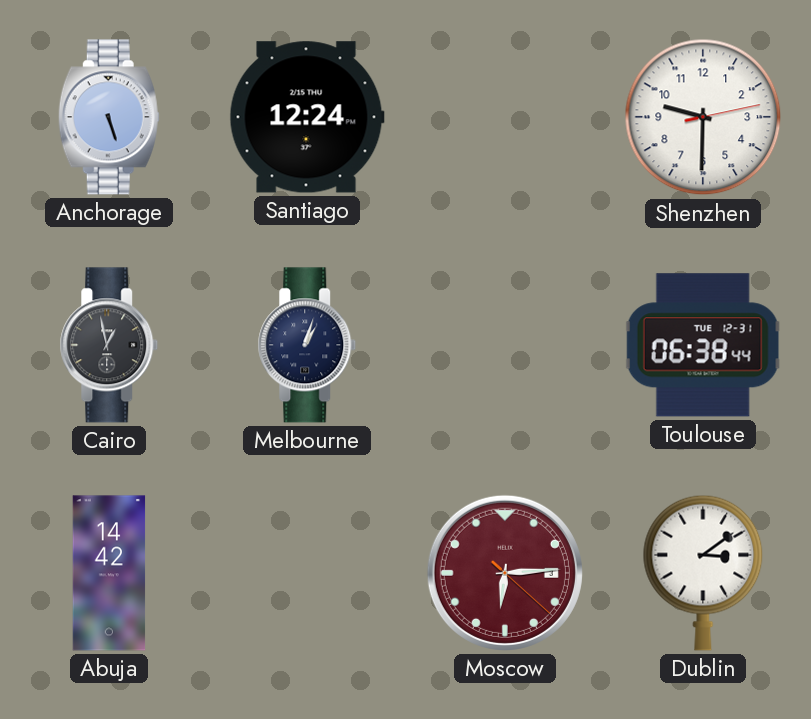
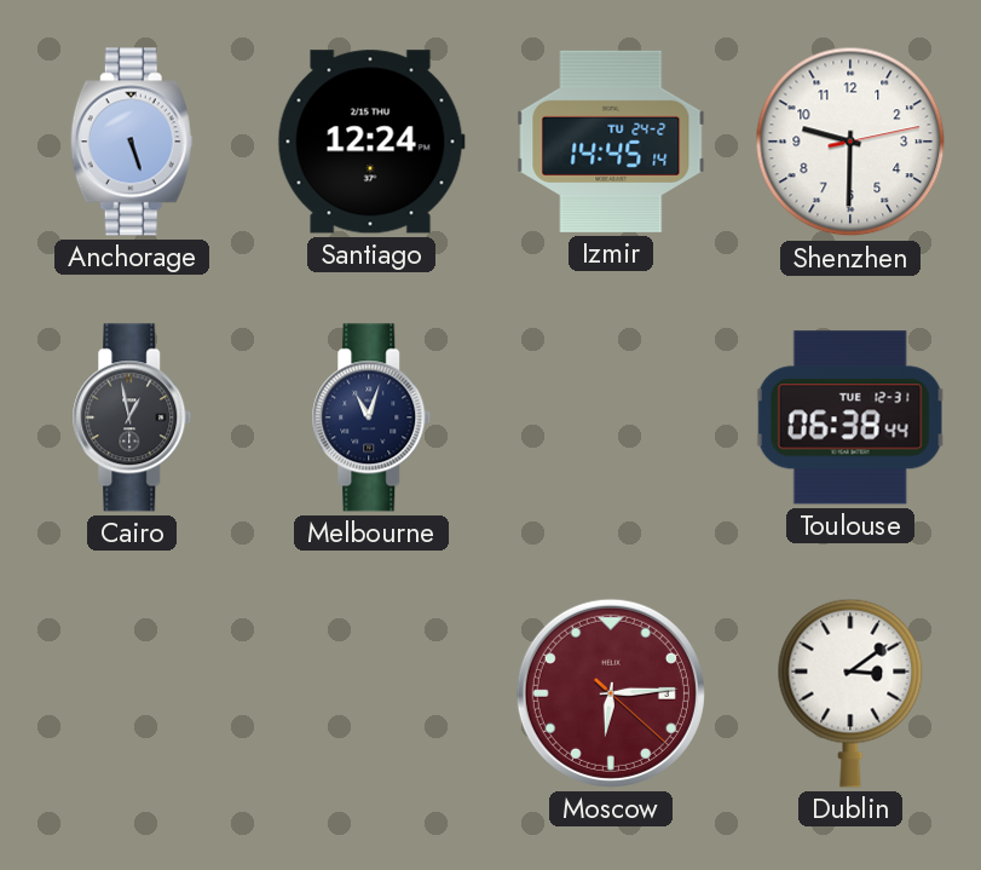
Izmir: none -> 14:45 (611, 142)
Melbourne: 1:03 -> 11:03 (371, 417)
Abuja: 14:42 -> none (109, 573)
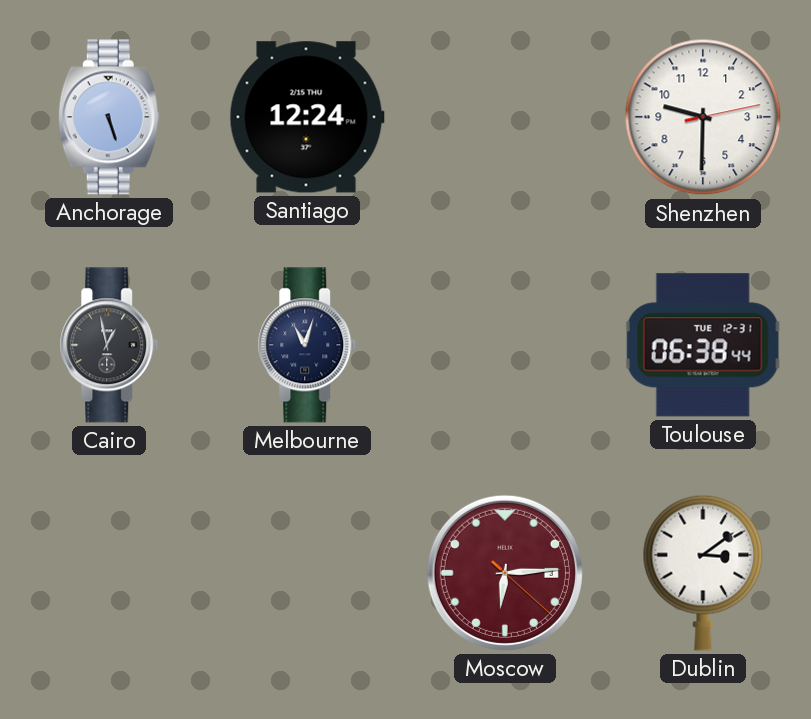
Izmir: 14:45 -> none (611, 142)
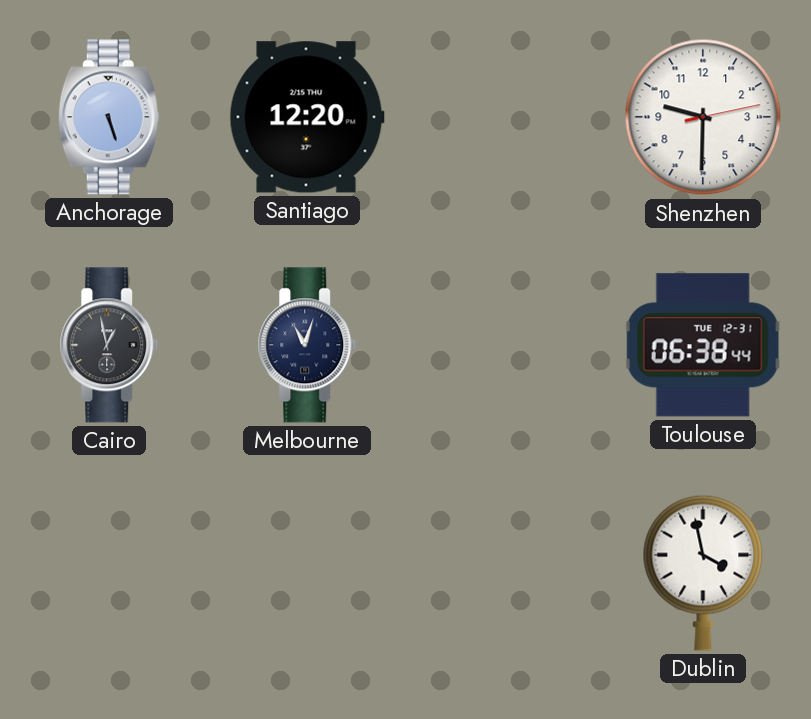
Santiago: 12:24 -> 12:20 (307, 117)
Moscow: 6:14 -> none (505, 573)
Dublin: 3:09 -> 3:58 (703, 573)
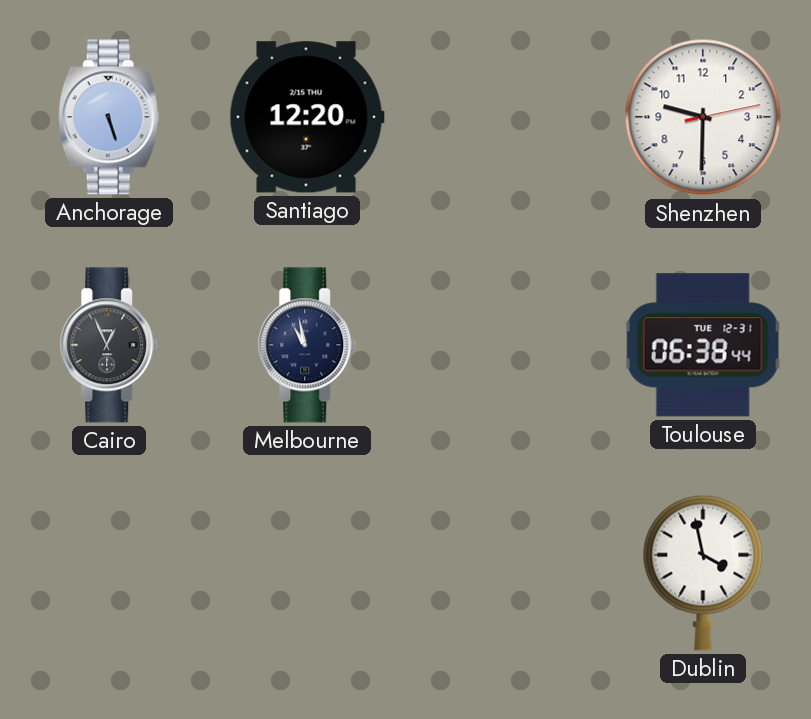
Cairo: 12:58 -> 12:56 (109, 345)
Melbourne: 11:03 -> 10:58 (307, 345)
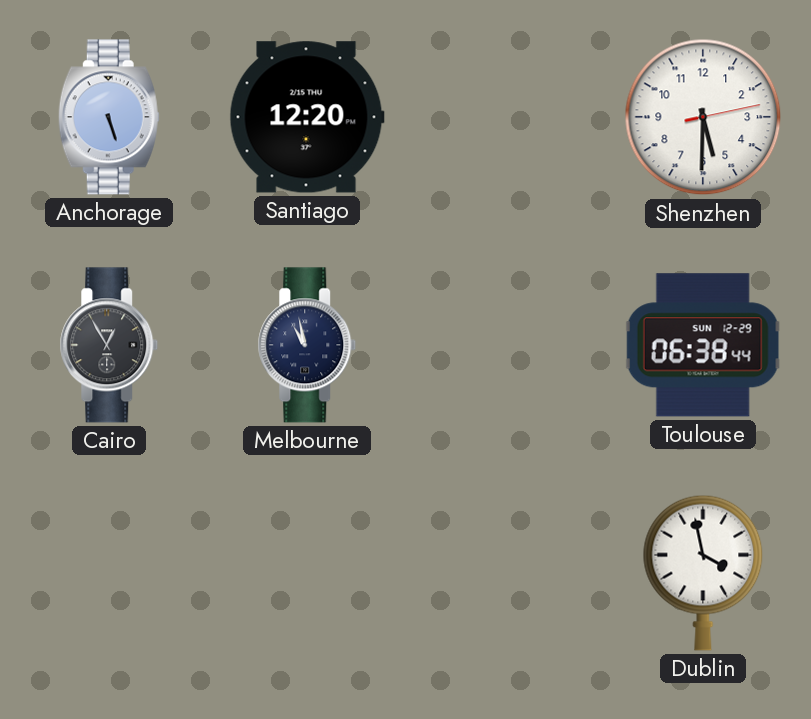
Shenzhen: 9:30 -> 5:30 (703, 117)
Cairo: 12:56 -> 12:55 (109, 345)
Toulouse date: TUE 12-31 -> SUN 12-29 (703, 345)
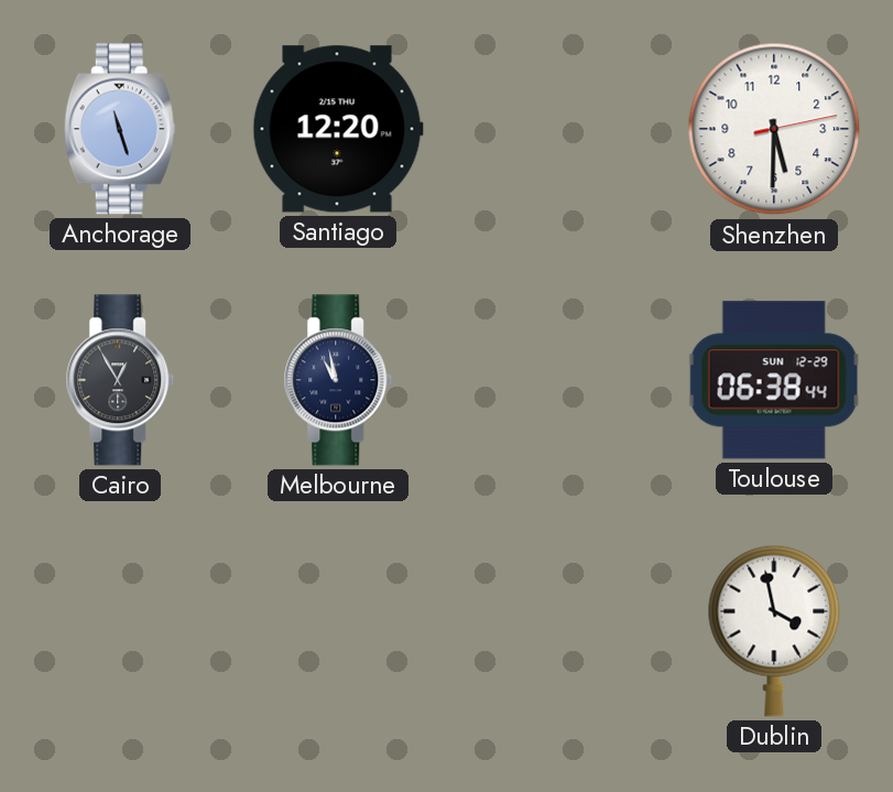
Anchorage: 5:27 -> 11:27 (120, 129)
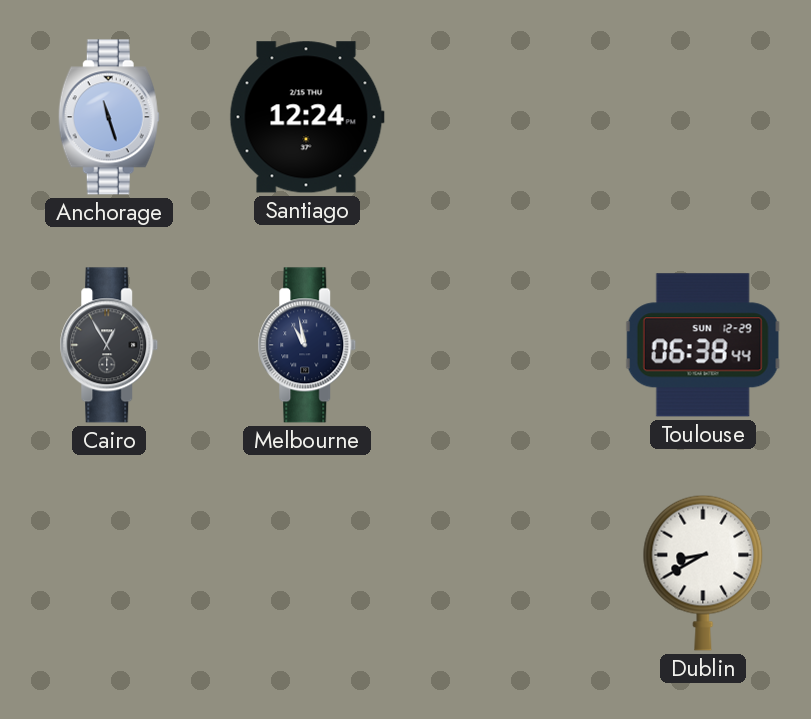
Santiago: 12:20 -> 12:24 (307, 117)
Shenzhen: 5:30 -> none (774, 129)
Dublin: 3:58 -> 8:40 (703, 573)
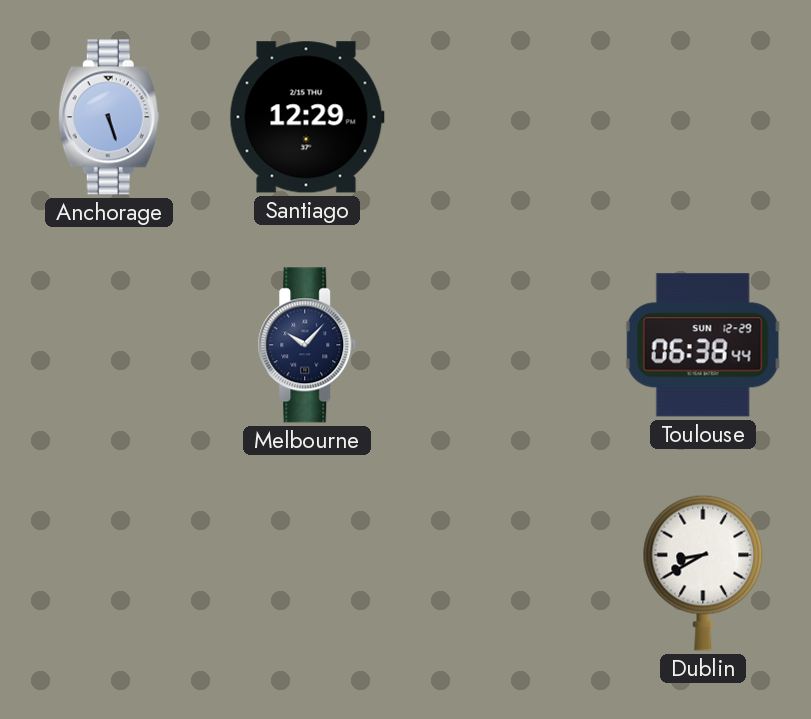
Anchorage: 11:27 -> 5:27 (109, 117)
Santiago: 12:24 -> 12:29 (307, 117)
Cairo: 12:55 -> none (109, 345)
Melbourne: 10:58 -> 10:07 (307, 345)
